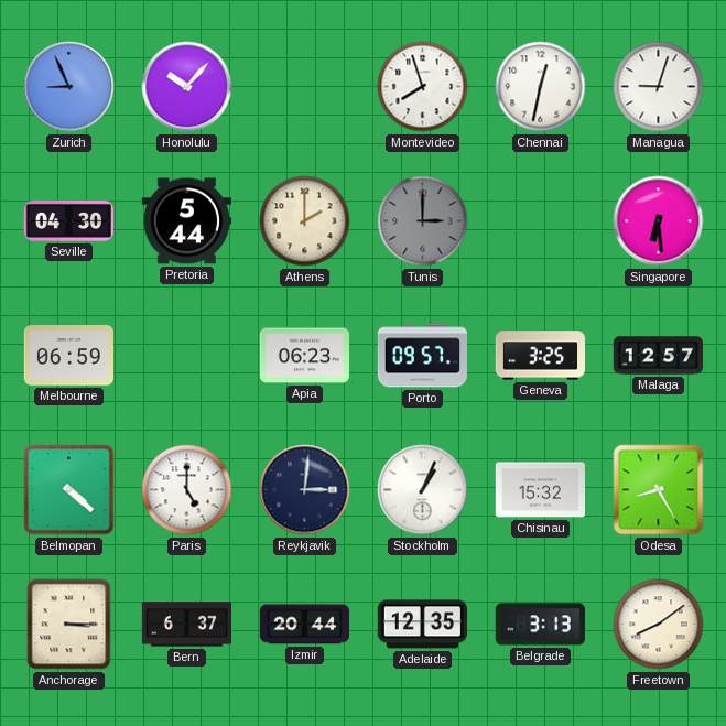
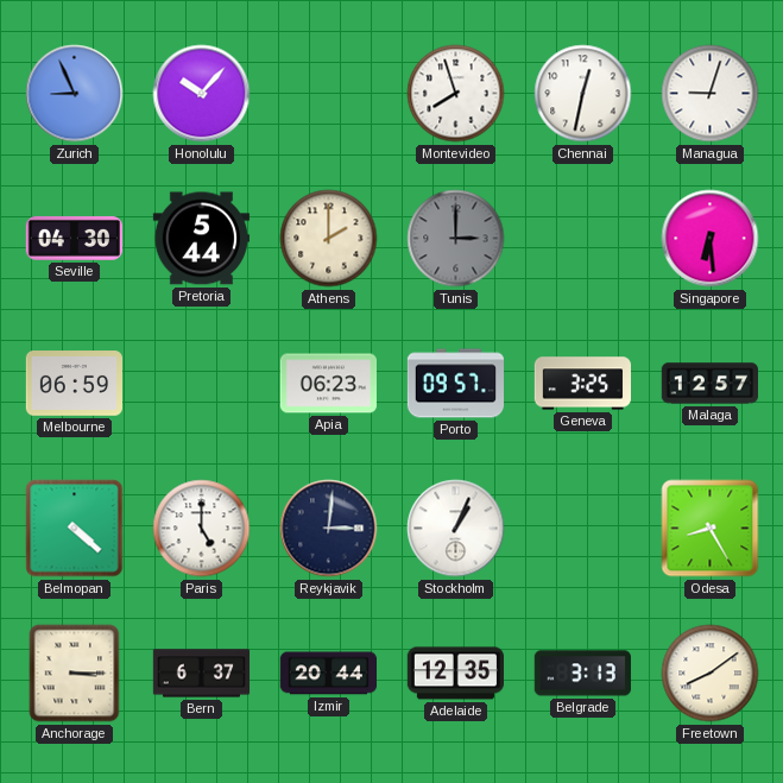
Chisinau: 15:32 -> none (540, 490)
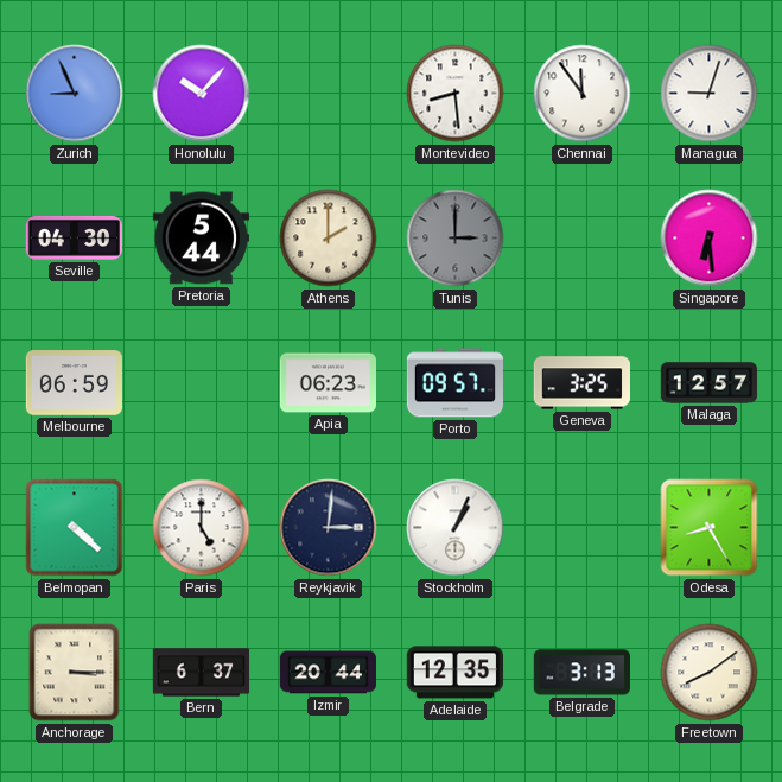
Montevideo: 7:57 -> 8:29 (456, 94)
Chennai: 12:32 -> 11:54 (583, 94)
